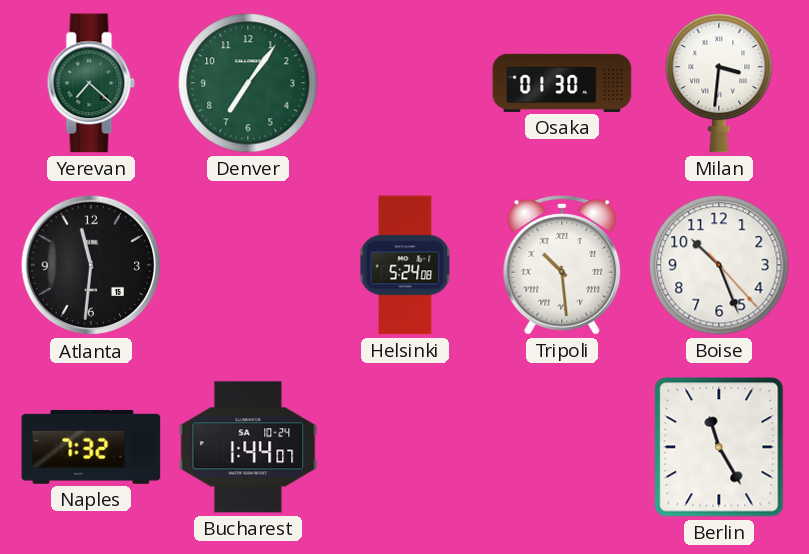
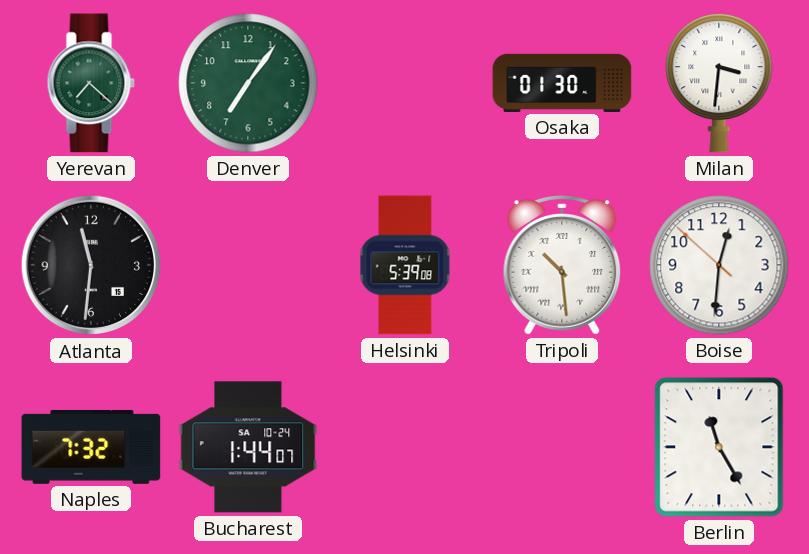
Helsinki: 5:24 -> 5:39 (405, 265)
Boise: 10:26 -> 12:30 (719, 265)
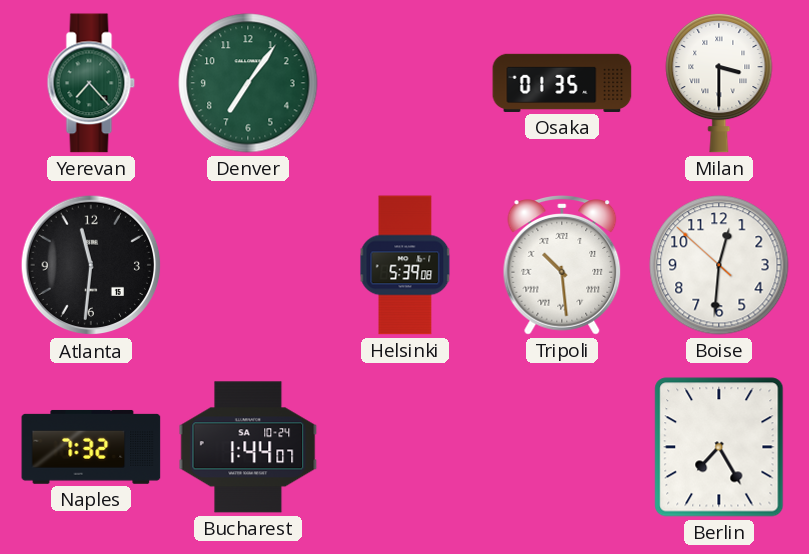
Yerevan: 7:22 -> 7:23 (91, 83)
Osaka: 01:30 -> 01:35 (562, 83)
Milan: 3:31 -> 3:30 (719, 83)
Berlin: 11:25 -> 7:25 (719, 447)
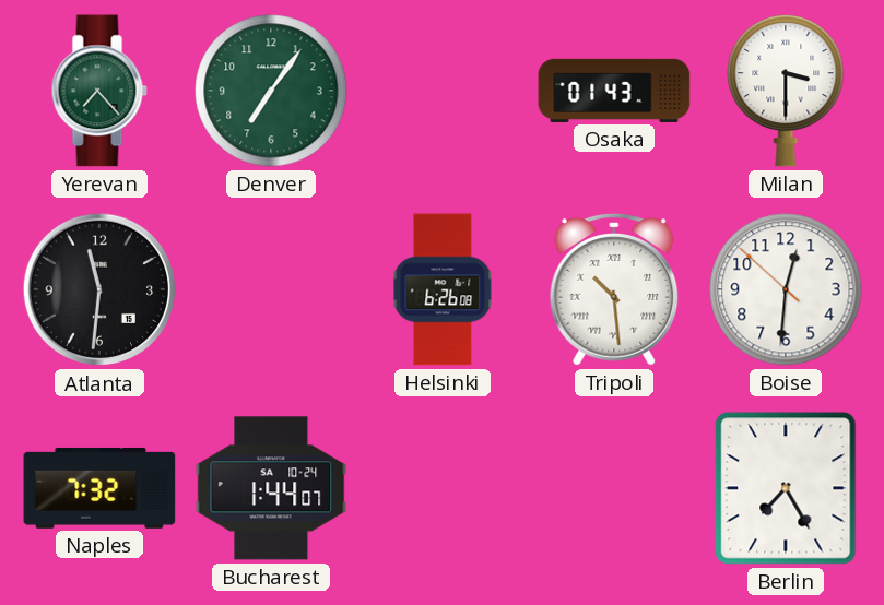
Osaka: 01:35 -> 01:43 (614, 91)
Helsinki: 5:39 -> 6:26 (443, 289)
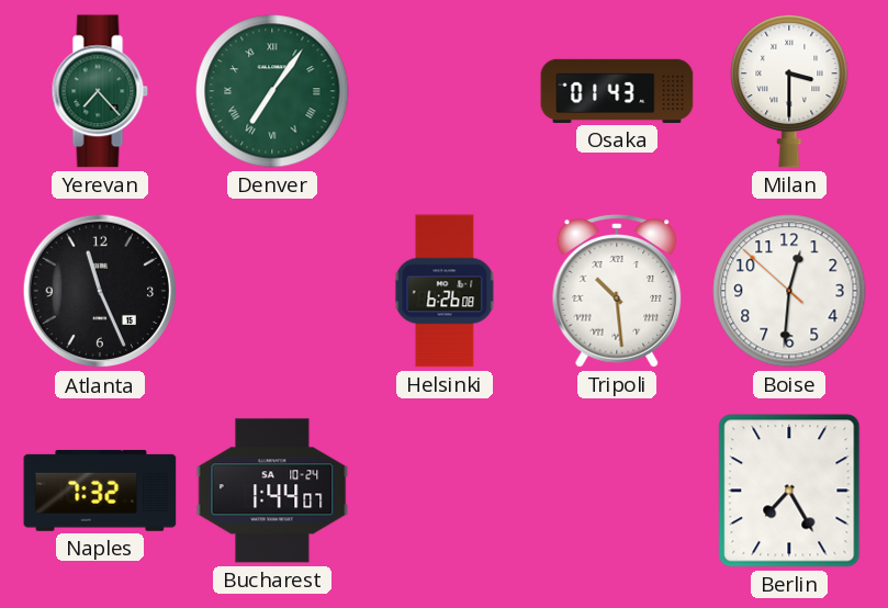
Denver numerals: Arabic -> Roman (272, 91)
Atlanta: 11:31 -> 11:26 (100, 291)
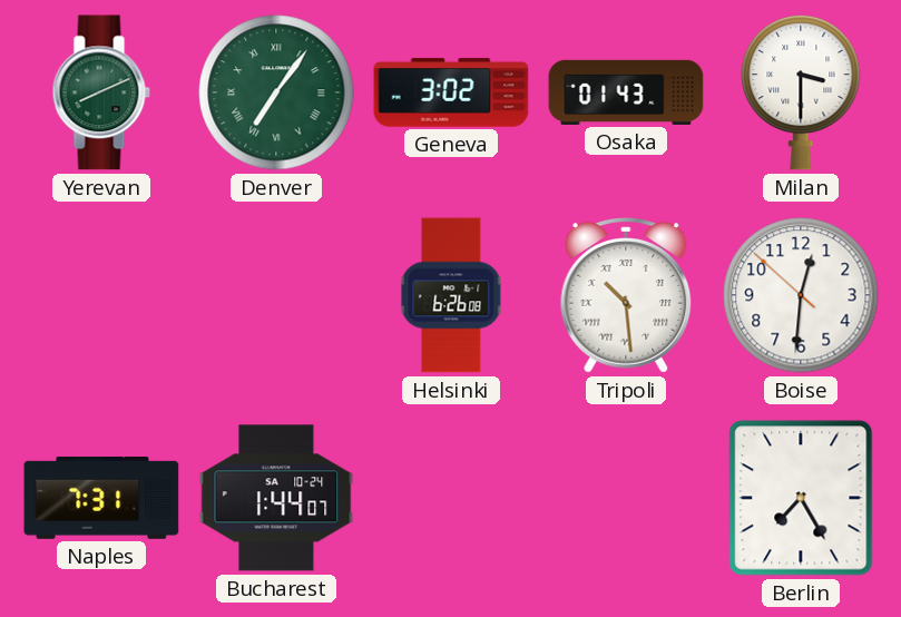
Yerevan: 7:23 -> 8:11 (101, 92)
Geneva: none -> 3:02 (451, 92)
Atlanta: 11:26 -> none (100, 291)
Naples: 7:32 -> 7:31 (101, 498)
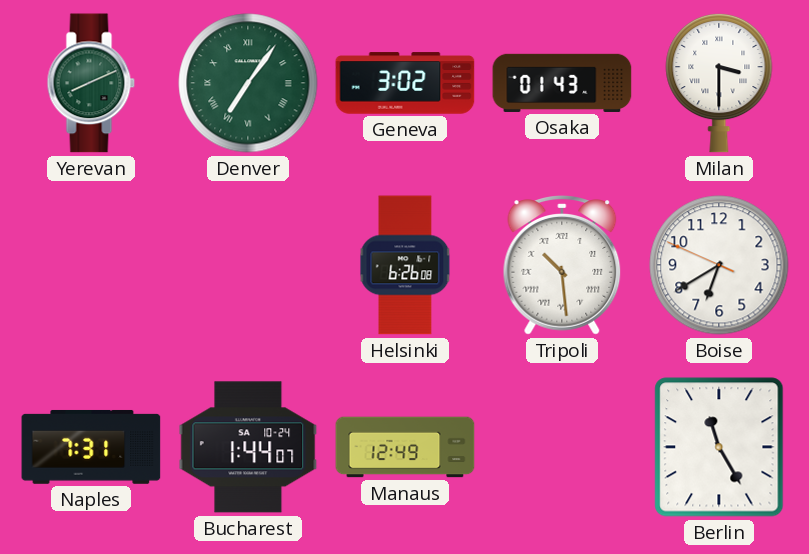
Boise: 12:30 -> 6:39 (719, 265)
Manaus: none -> 12:49 (405, 447)
Berlin: 7:25 -> 11:25 (719, 447)
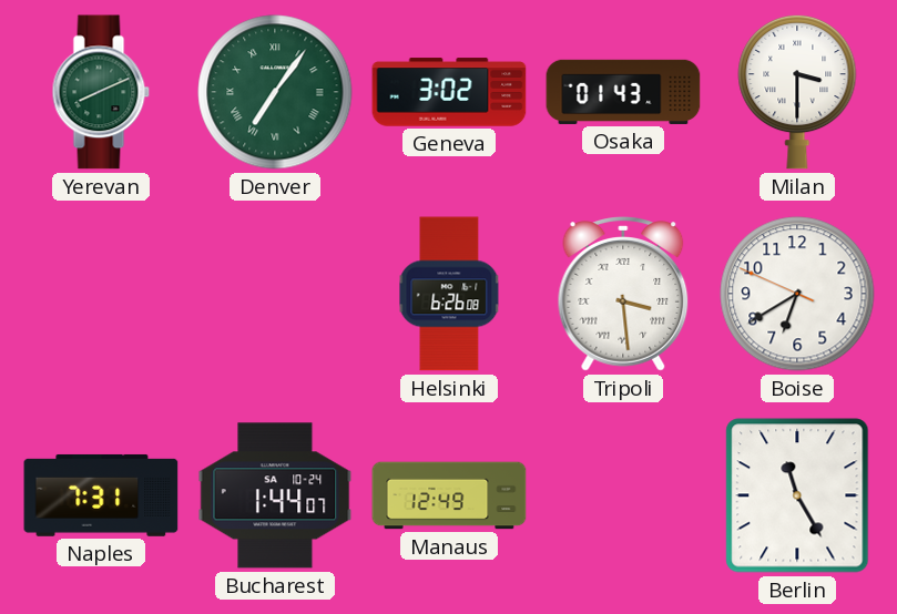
Tripoli: 10:29 -> 3:29 (623, 294)
